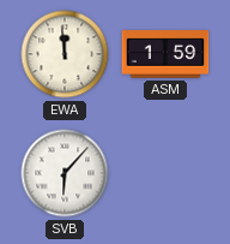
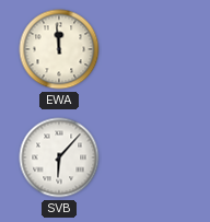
ASM: 1:59 -> none (165, 54)
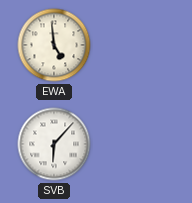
EWA: 11:59 -> 4:59 (54, 45)
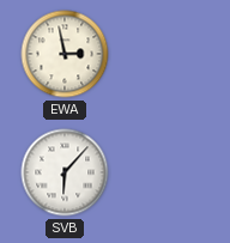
EWA: 4:59 -> 2:58 (65, 54)
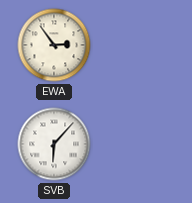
EWA: 2:58 -> 2:54 (54, 45)
